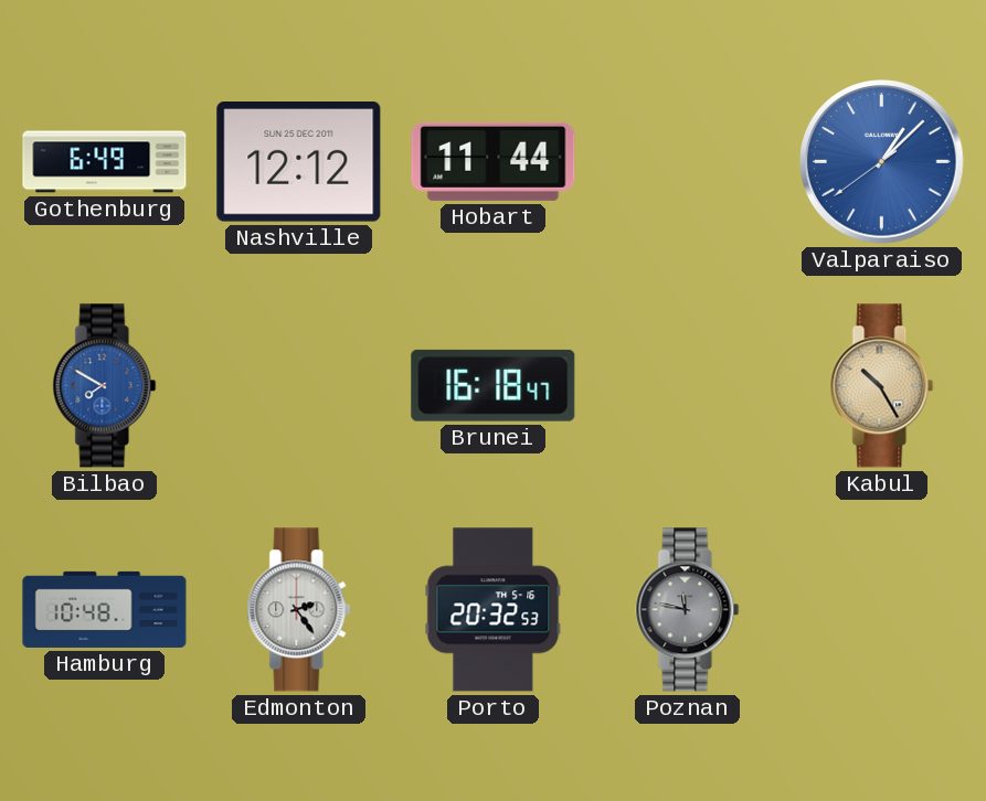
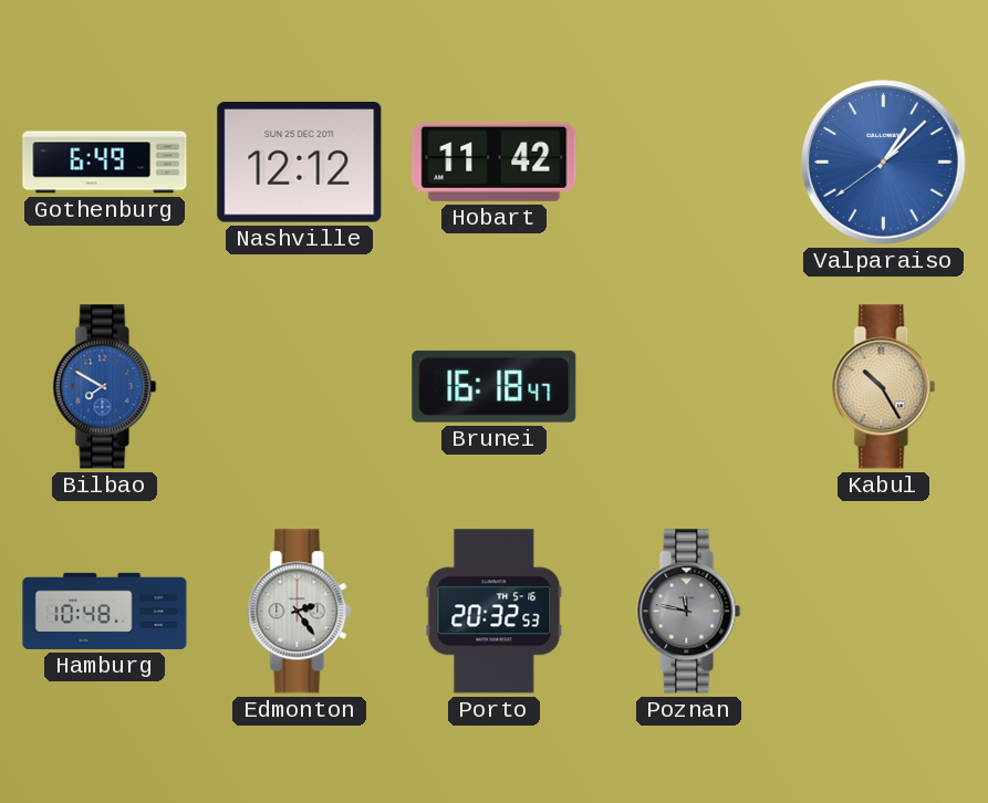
Hobart: 11:44 -> 11:42 (495, 161)
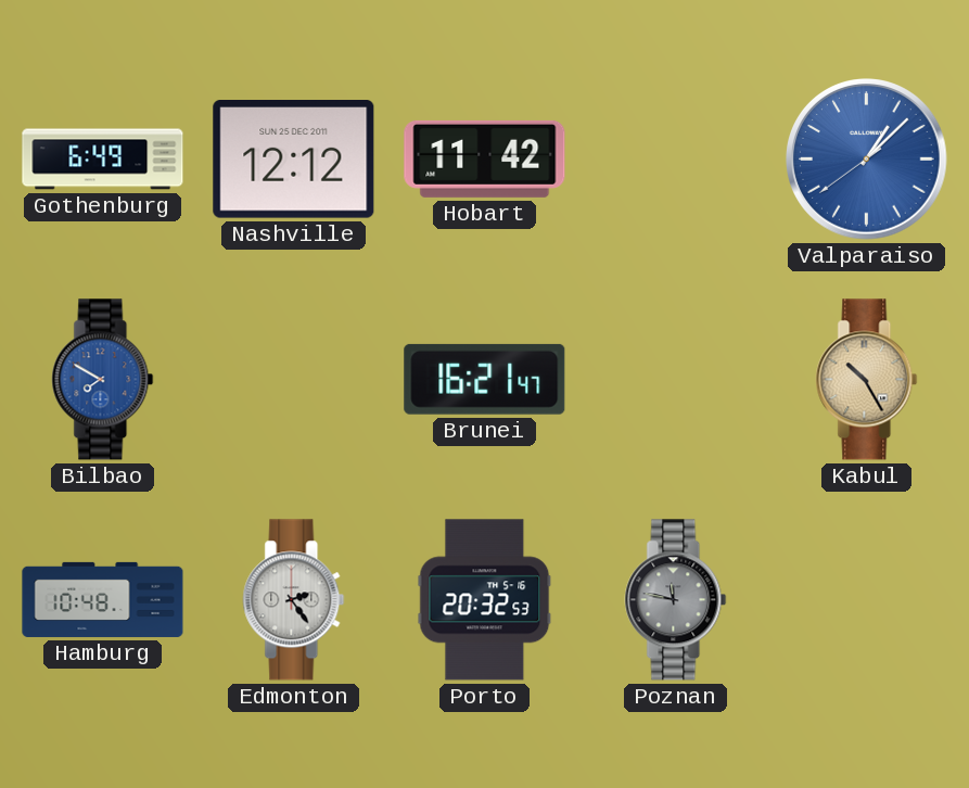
Brunei: 16:18 -> 16:21 (485, 379)
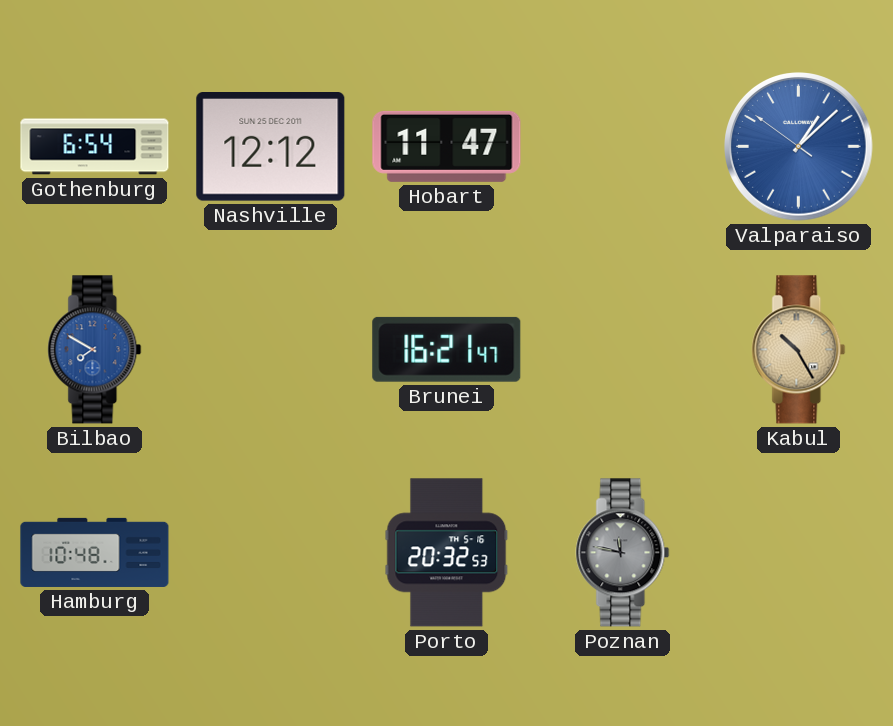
Gothenburg: 6:49 -> 6:54 (95, 147)
Hobart: 11:42 -> 11:47 (447, 146)
Valparaiso: 1:07:39 -> 1:07:51 (799, 147)
Edmonton: 2:24 -> none (294, 600)
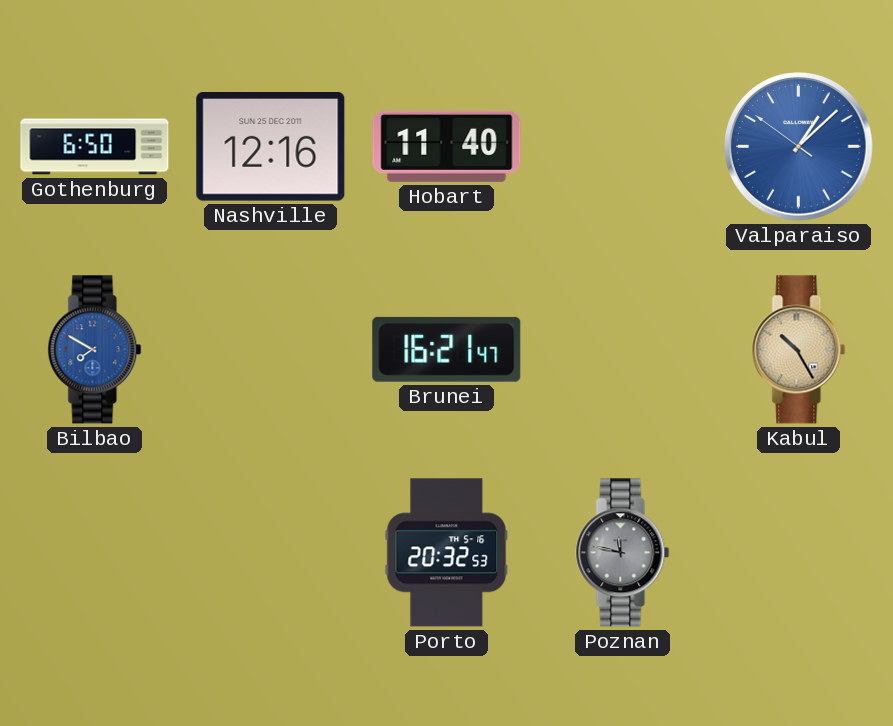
Gothenburg: 6:54 -> 6:50 (95, 147)
Nashville: 12:12 -> 12:16 (271, 147)
Hobart: 11:47 -> 11:40 (447, 146)
Hamburg: 10:48 -> none (95, 552)
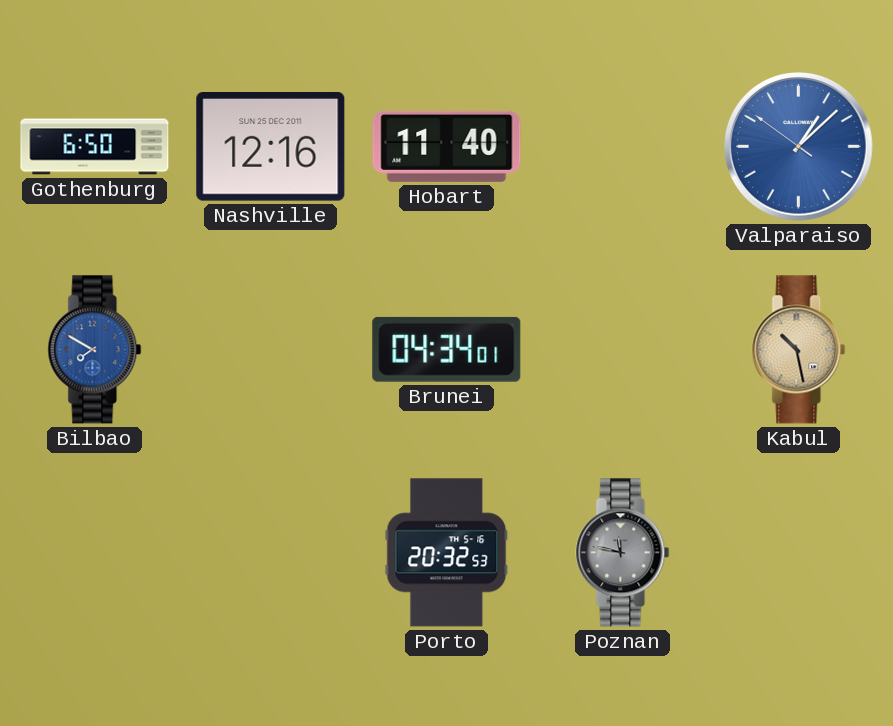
Brunei: 16:21 -> 04:34 (447, 349)
Kabul: 10:25 -> 10:28 (799, 350)
